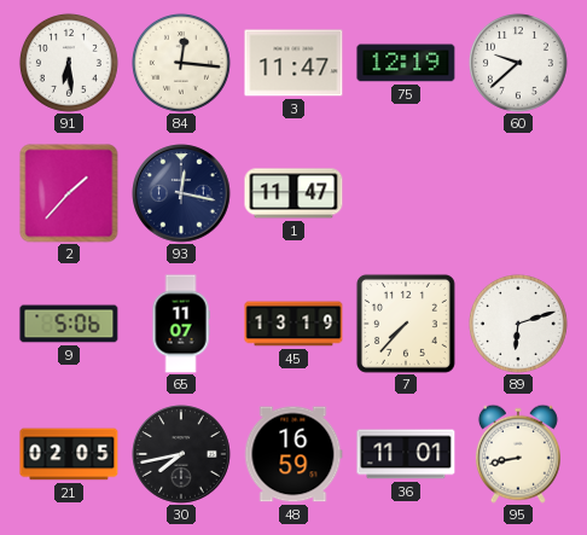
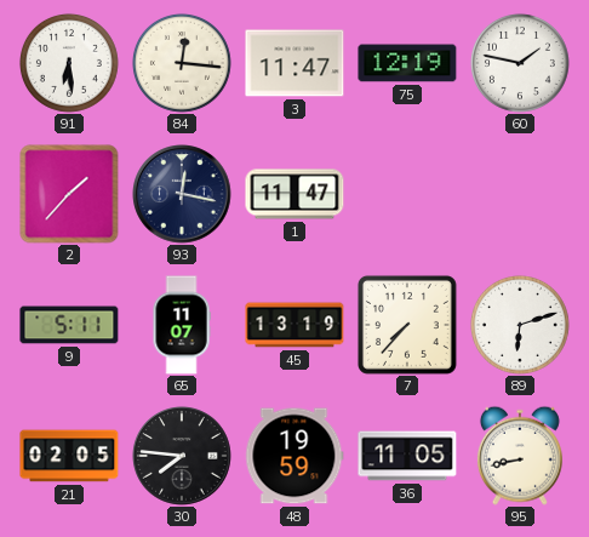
60: 9:38 -> 1:47 (520, 63)
9: 5:06 -> 5:11 (69, 325)
30: 7:43 -> 7:46 (182, 456)
48: 16:59 -> 19:59 (294, 456)
36: 11:01 -> 11:05 (407, 456)
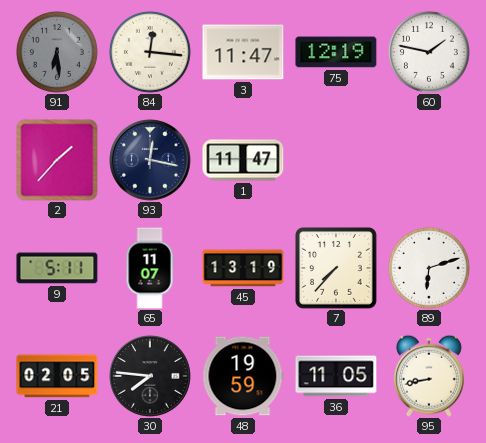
91 dial: white -> grey (57, 52)
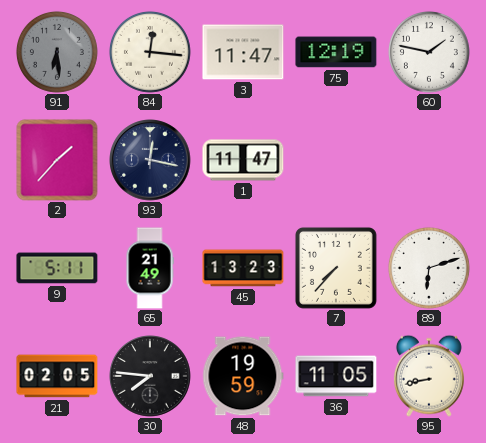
65: 11:07 -> 21:49 (150, 268)
45: 13:19 -> 13:23 (243, 268)
